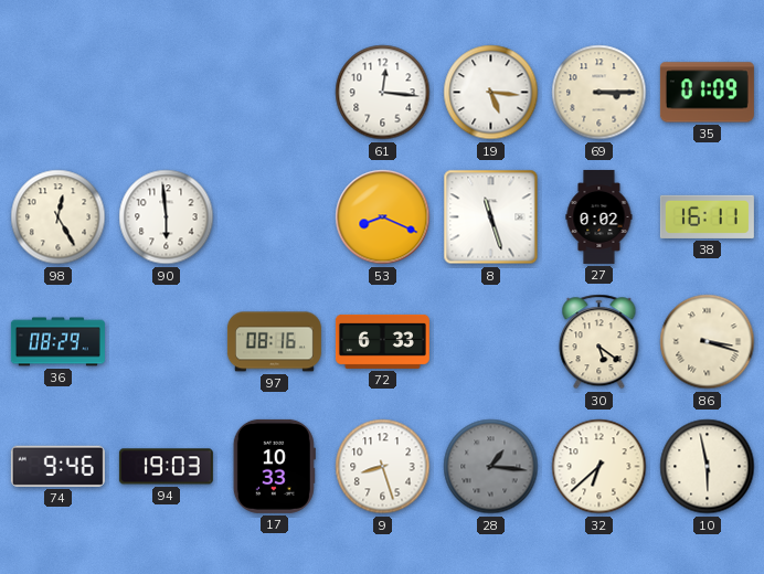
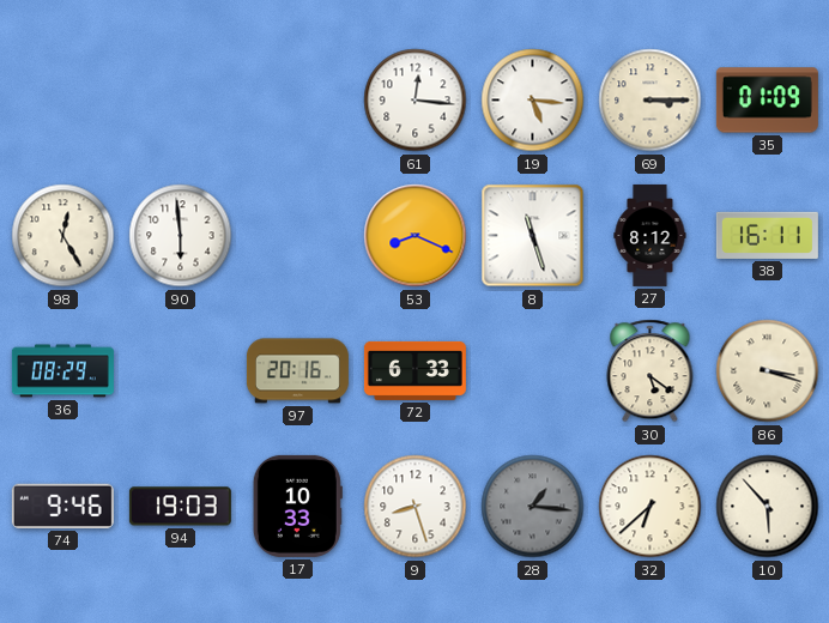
27: 0:02 -> 8:12 (651, 235)
97: 08:16 -> 20:16 (297, 371)
10: 5:58 -> 5:53 (768, 507)
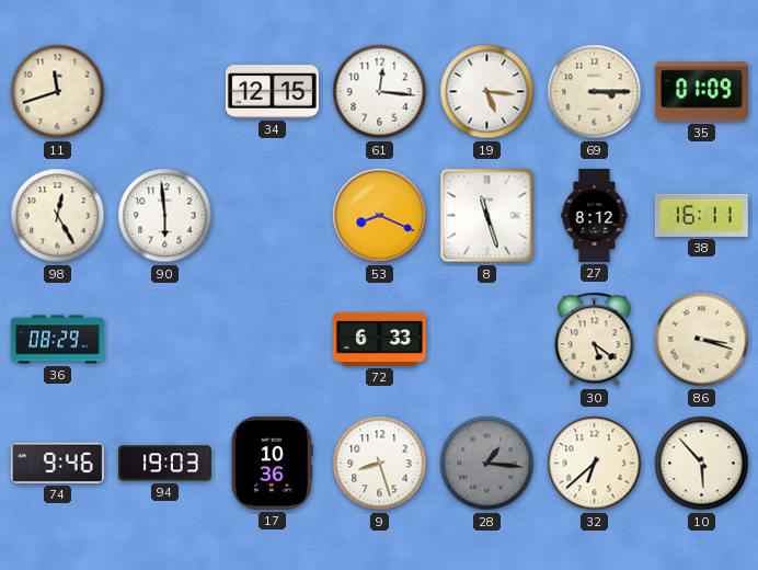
11: none -> 11:42 (58, 92)
34: none -> 12:15 (272, 92)
97: 20:16 -> none (297, 371)
17: 10:33 -> 10:36 (272, 463)
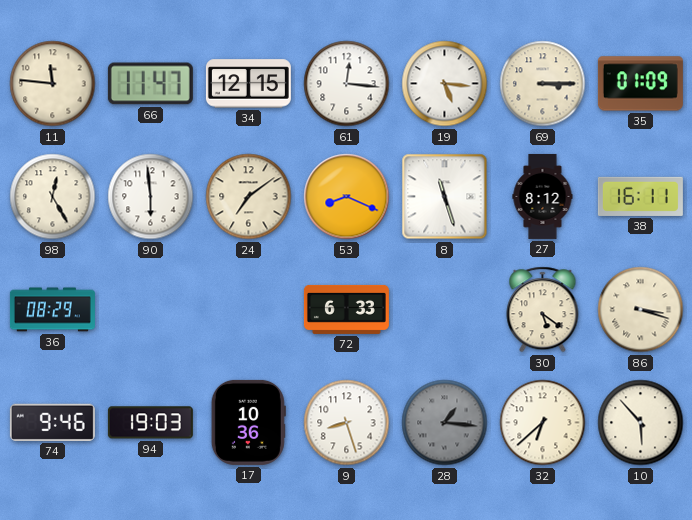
11: 11:42 -> 11:46 (53, 84)
66: none -> 11:47 (150, 84)
24: none -> 7:09 (249, 197)
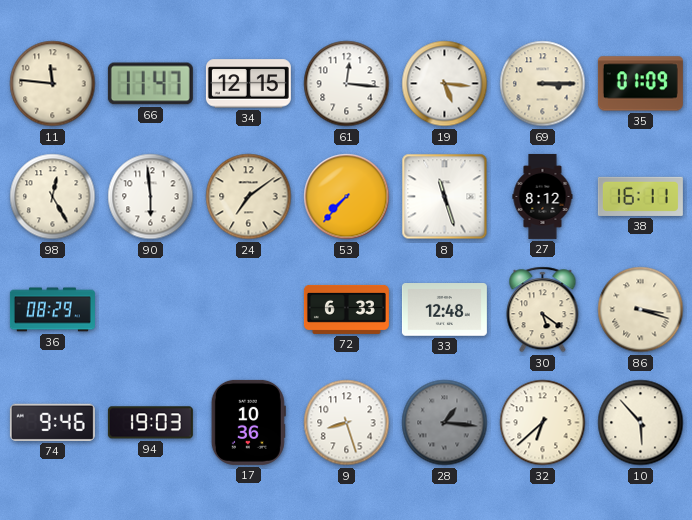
53: 8:19 -> 7:37 (347, 197)
33: none -> 12:48 (444, 310)
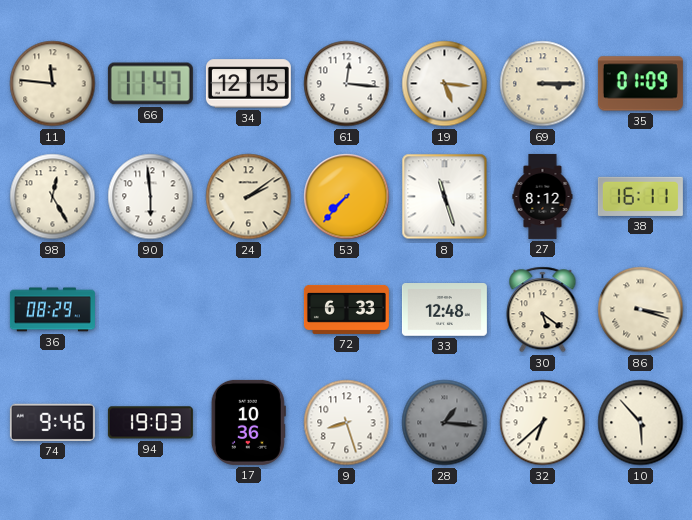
24: 7:09 -> 2:09 (249, 197)
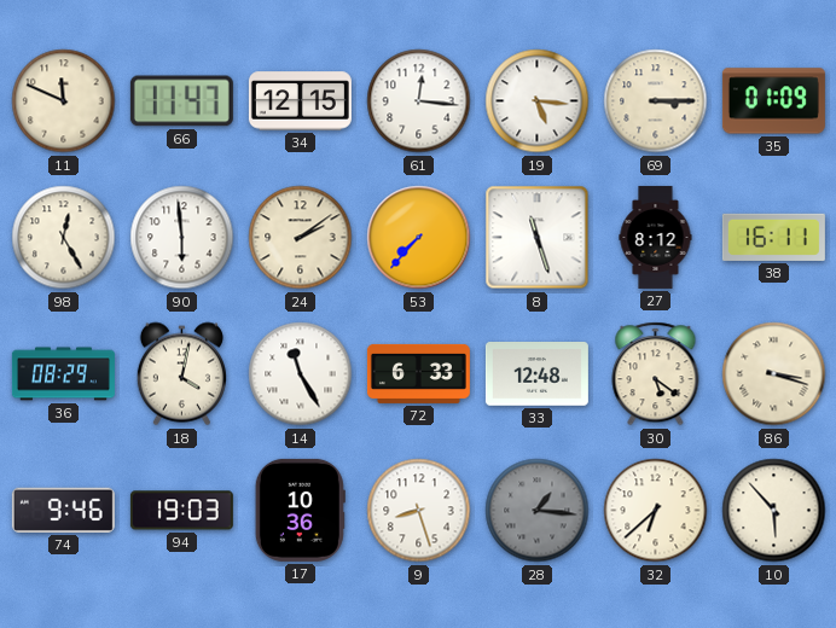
11: 11:46 -> 11:49 (64, 101)
18: none -> 4:02 (181, 374)
14: none -> 11:25 (301, 374)
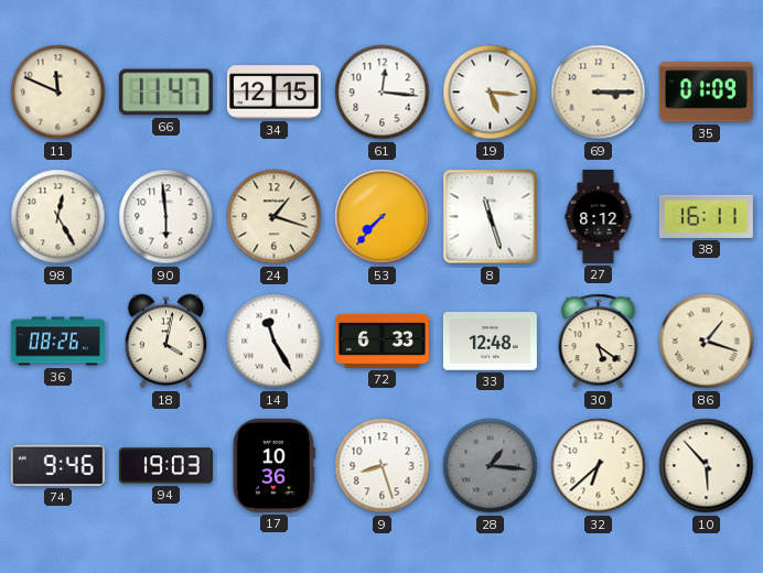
24: 2:09 -> 1:18 (275, 217)
36: 08:29 -> 08:26 (57, 342)
86: 3:18 -> 1:18 (707, 342)
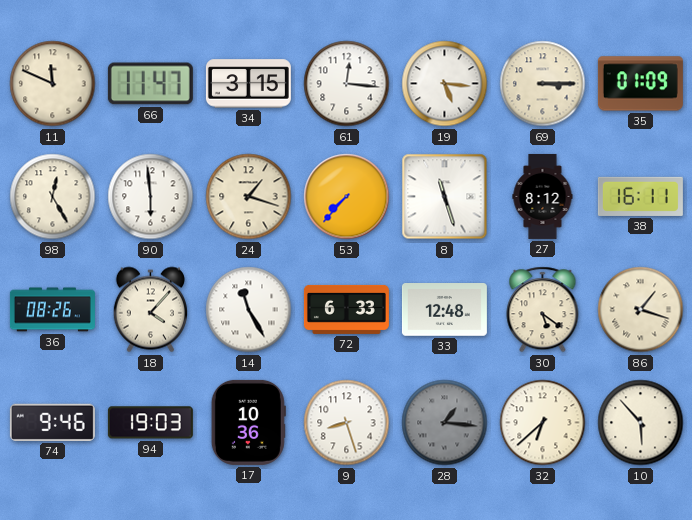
34: 12:15 -> 3:15 (248, 84)
18: 4:02 -> 4:07 (150, 310)
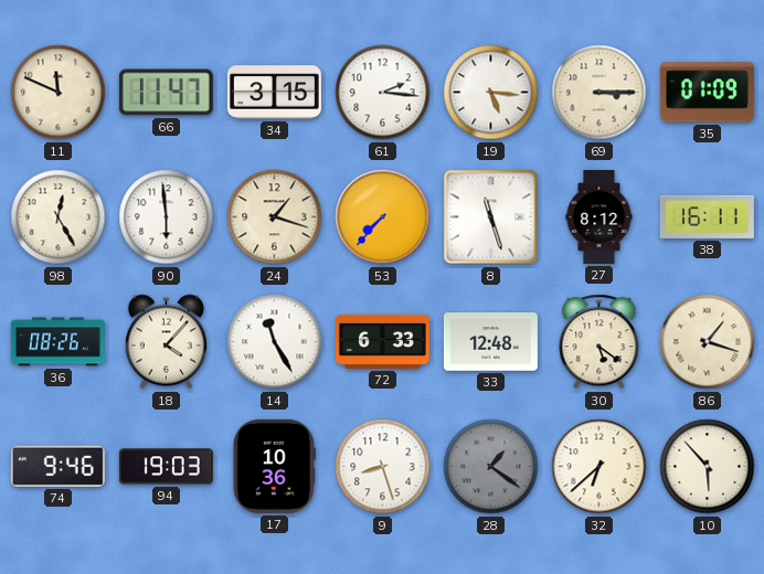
61: 12:16 -> 2:16 (383, 93)
28: 1:16 -> 1:21 (491, 467)
